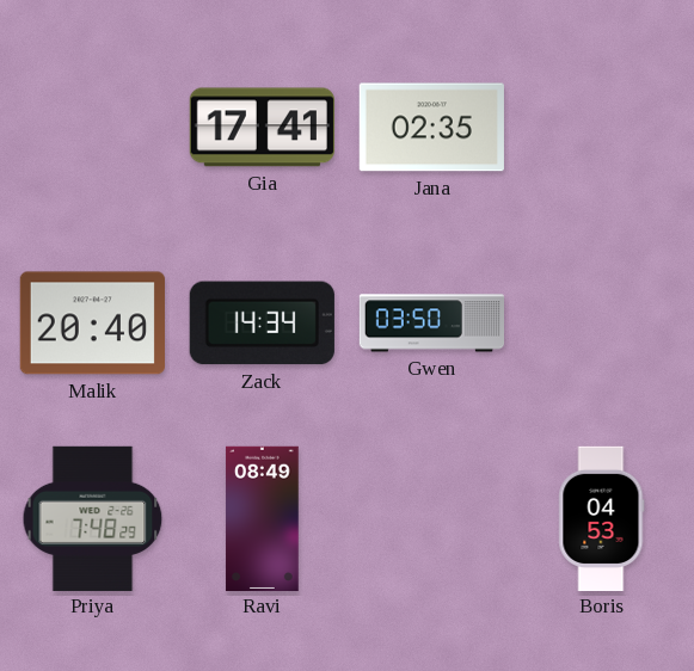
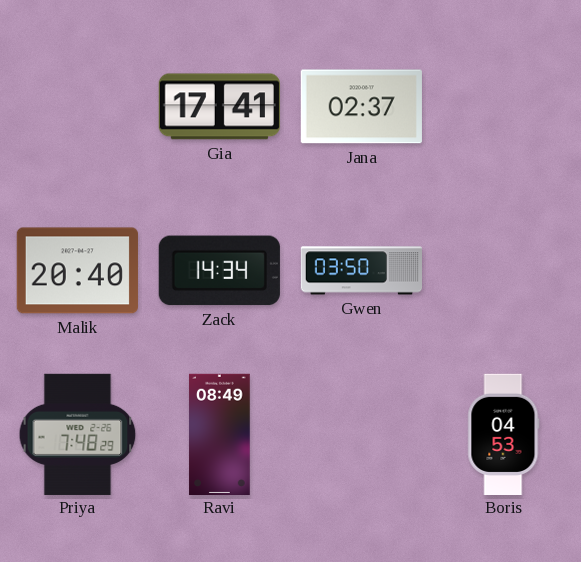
Jana: 02:35 -> 02:37 (361, 107)
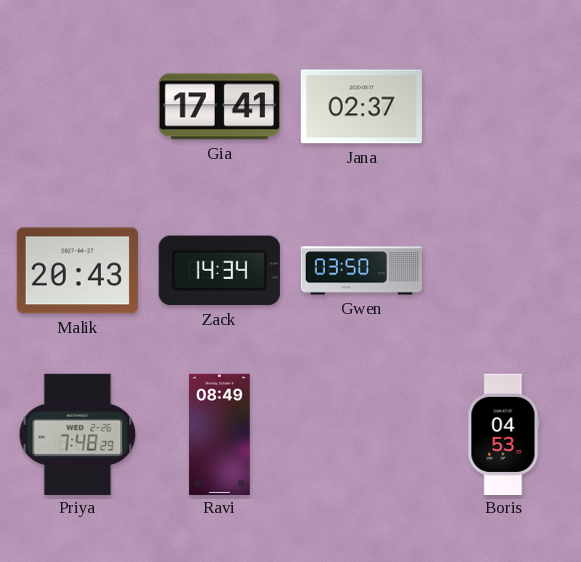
Malik: 20:40 -> 20:43 (77, 271)
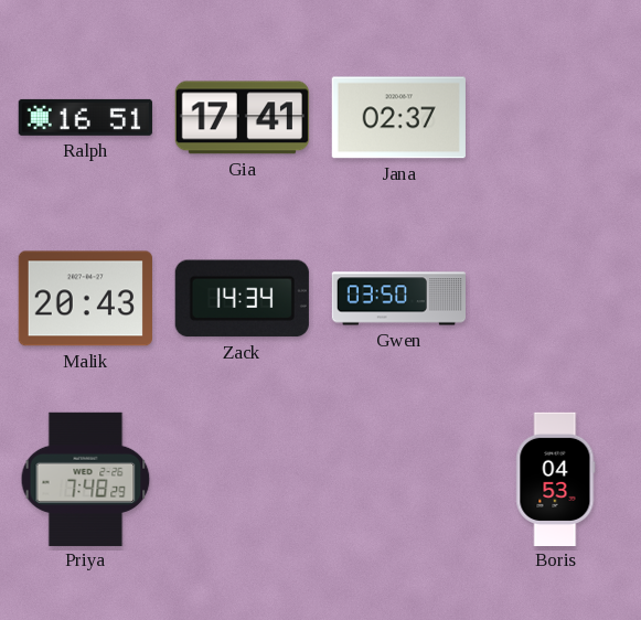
Ralph: none -> 16:51 (85, 117)
Ravi: 08:49 -> none (220, 434)
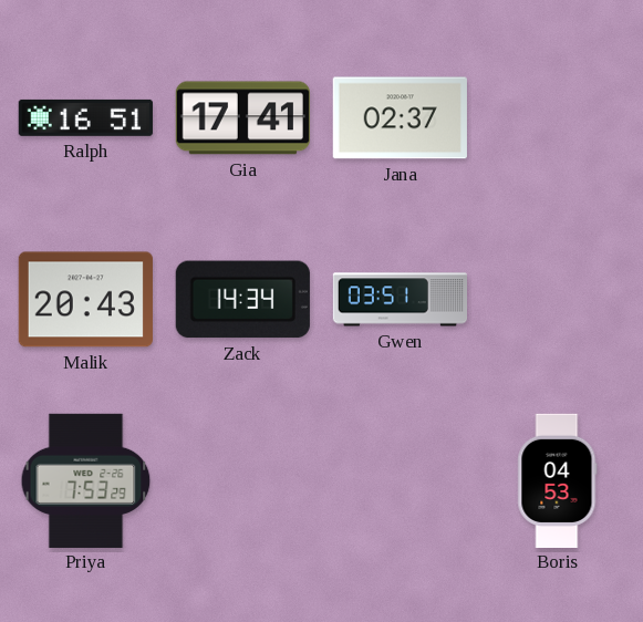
Gwen: 03:50 -> 03:51 (400, 300)
Priya: 7:48 -> 7:53 (86, 480)
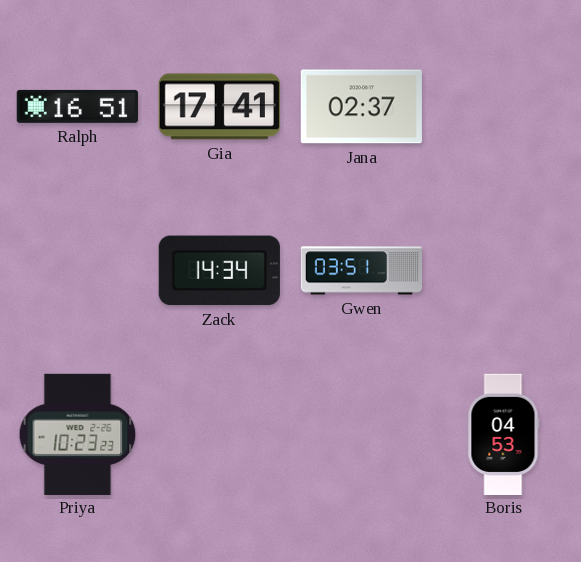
Malik: 20:43 -> none (85, 300)
Priya: 7:53 -> 10:23 (78, 434)
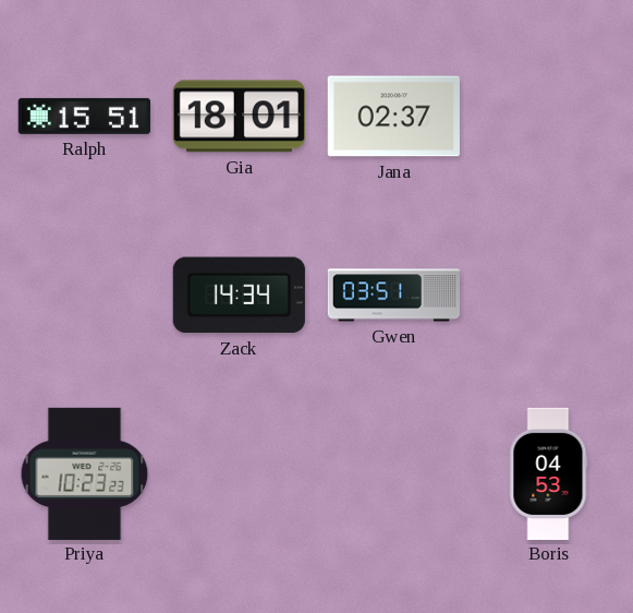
Ralph: 16:51 -> 15:51 (84, 116)
Gia: 17:41 -> 18:01 (239, 117)
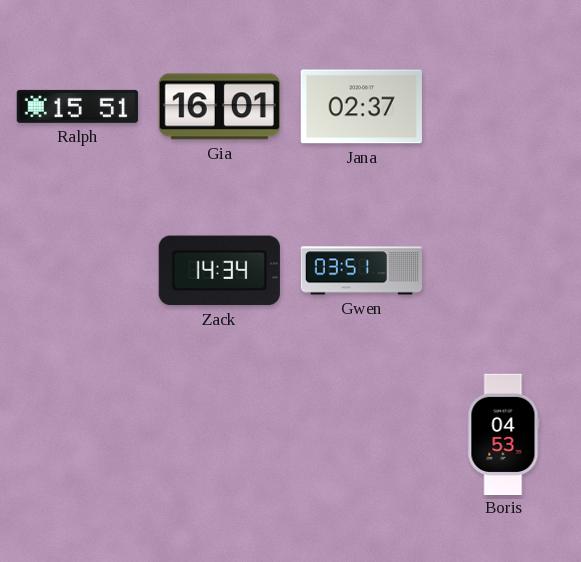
Gia: 18:01 -> 16:01 (219, 107)
Priya: 10:23 -> none (85, 473)
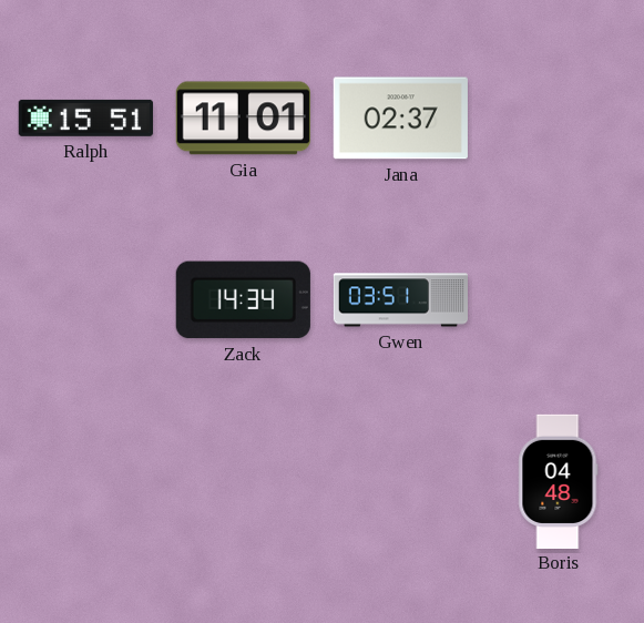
Gia: 16:01 -> 11:01 (243, 119)
Boris: 04:53 -> 04:48 (559, 481)
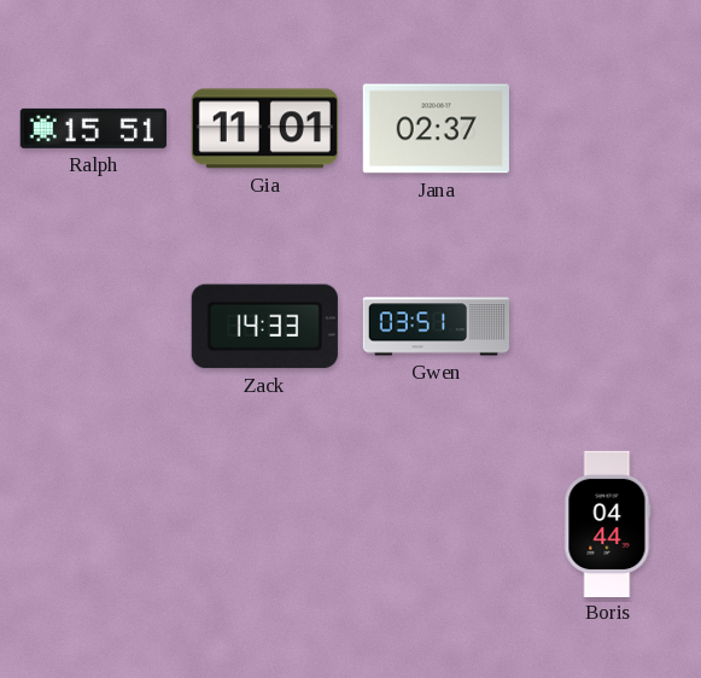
Zack: 14:34 -> 14:33 (264, 327)
Boris: 04:48 -> 04:44 (608, 524)
